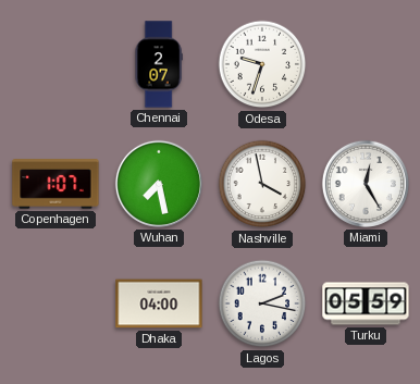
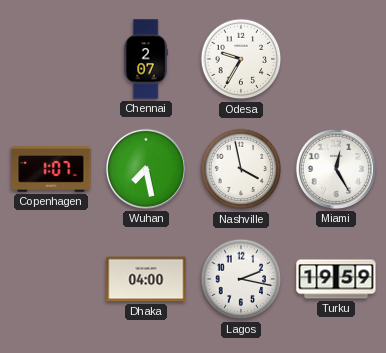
Odesa: 9:33 -> 9:35 (241, 59)
Turku: 05:59 -> 19:59 (336, 279)
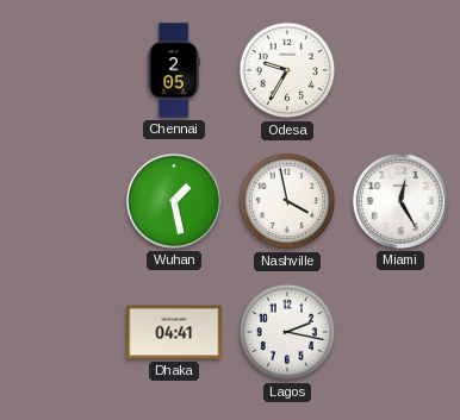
Chennai: 2:07 -> 2:05 (174, 70)
Copenhagen: 1:07 -> none (51, 169)
Wuhan: 7:28 -> 1:28 (174, 201)
Dhaka: 04:00 -> 04:41 (174, 332)
Turku: 19:59 -> none (336, 279)
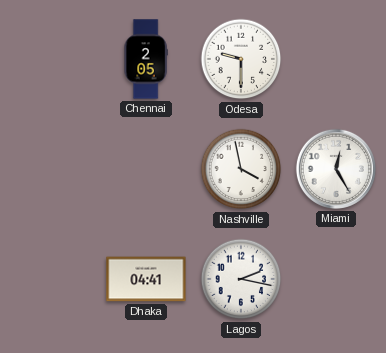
Odesa: 9:35 -> 9:30 (241, 59)
Wuhan: 1:28 -> none (174, 201)
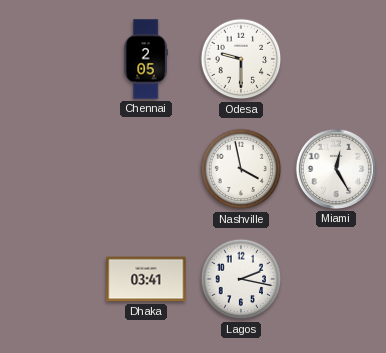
Dhaka: 04:41 -> 03:41 (146, 279)
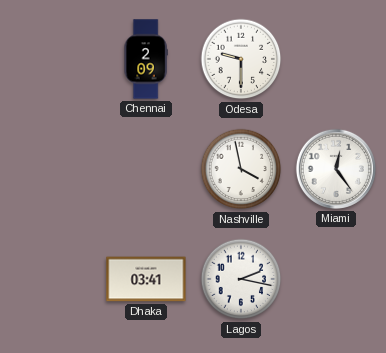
Chennai: 2:05 -> 2:09 (146, 59)
Miami: 12:25 -> 12:24 (336, 169)
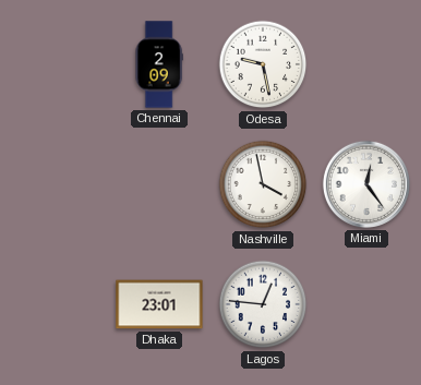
Odesa: 9:30 -> 9:28 (263, 64)
Dhaka: 03:41 -> 23:01 (159, 304)
Lagos: 2:17 -> 12:46 (263, 304)
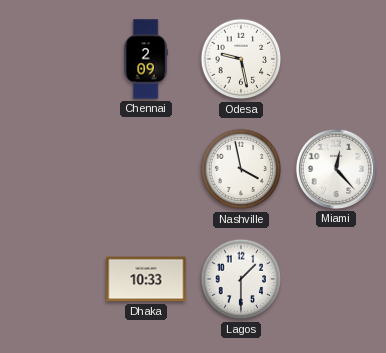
Miami: 12:24 -> 12:23 (336, 169)
Dhaka: 23:01 -> 10:33 (146, 279)
Lagos: 12:46 -> 1:30 (241, 279)
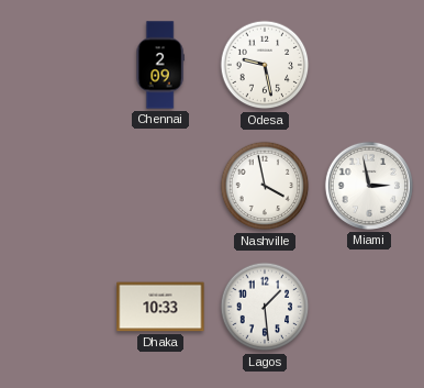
Miami: 12:23 -> 2:58 (369, 186)
Lagos: 1:30 -> 1:29 (265, 307)
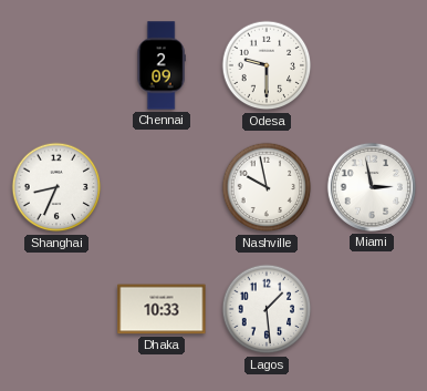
Odesa: 9:28 -> 9:30 (267, 65)
Shanghai: none -> 8:34 (56, 187)
Nashville: 3:58 -> 9:58 (267, 187)
